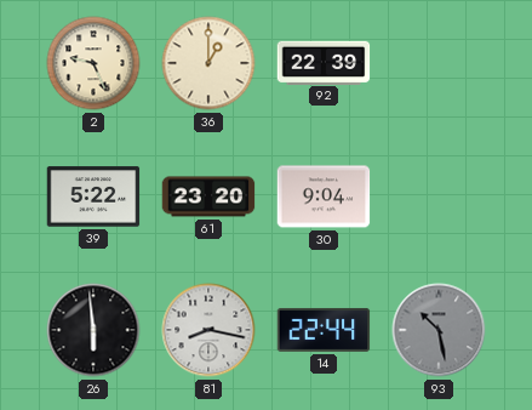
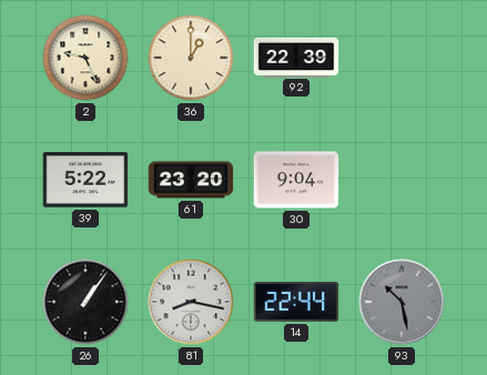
26: 5:59 -> 1:06 (85, 302)
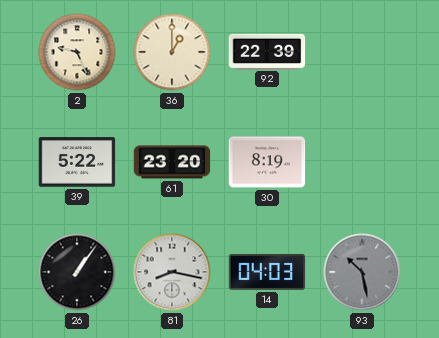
30: 9:04 -> 8:19 (267, 162)
14: 22:44 -> 04:03 (267, 272)
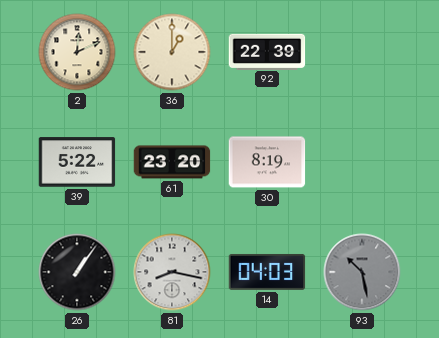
2: 9:26 -> 12:11 (77, 52)
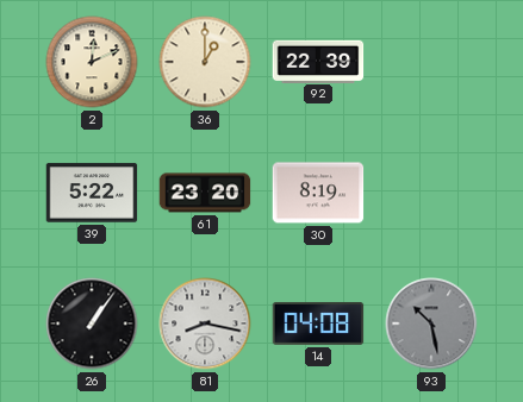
14: 04:03 -> 04:08 (318, 324)
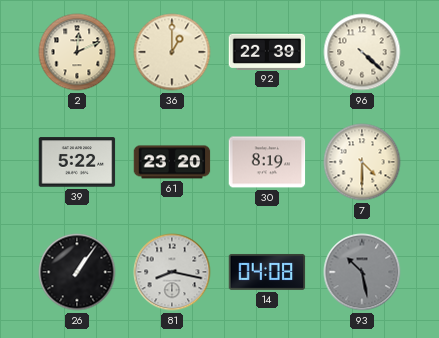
96: none -> 4:22 (362, 52)
7: none -> 4:30 (362, 162)
